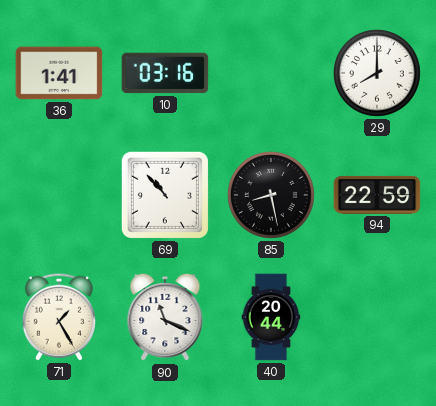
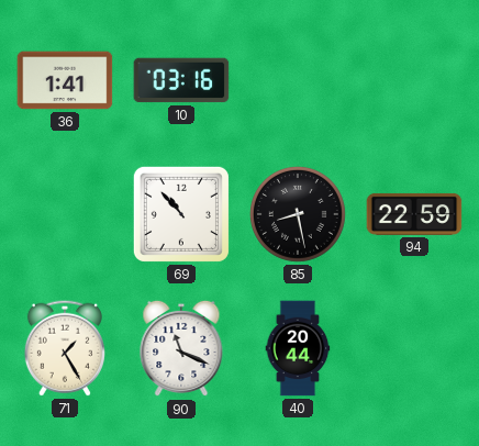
29: 8:00 -> none (377, 73)
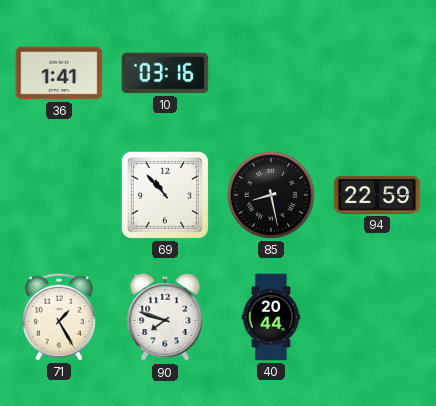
90: 11:19 -> 7:48 (165, 317)
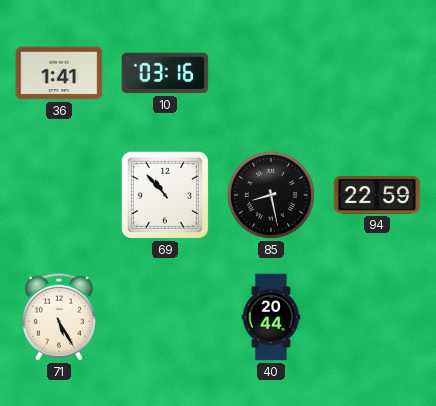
71: 1:25 -> 5:25 (59, 317)
90: 7:48 -> none (165, 317)
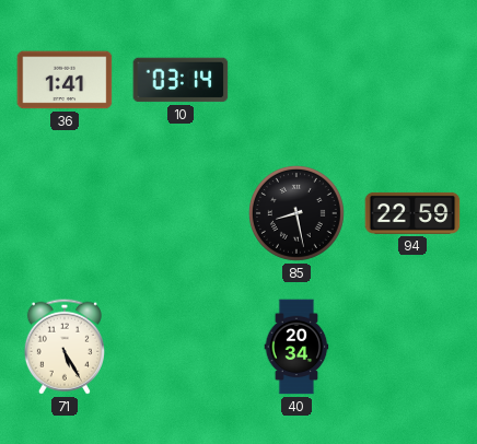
10: 03:16 -> 03:14 (181, 80)
69: 10:53 -> none (165, 195)
40: 20:44 -> 20:34 (296, 347)
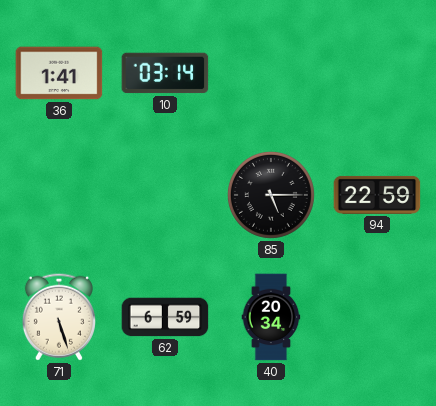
85: 8:28 -> 5:15 (271, 195)
71: 5:25 -> 5:27 (59, 317)
62: none -> 6:59 (165, 317)
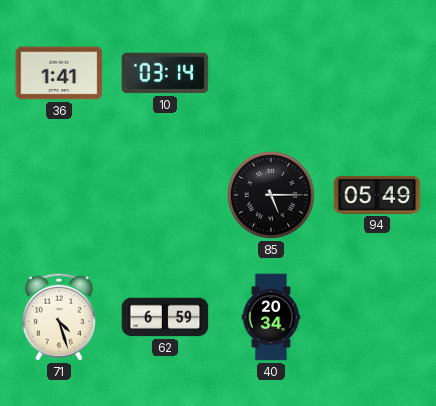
94: 22:59 -> 05:49 (377, 195)
71: 5:27 -> 4:27 (59, 317)
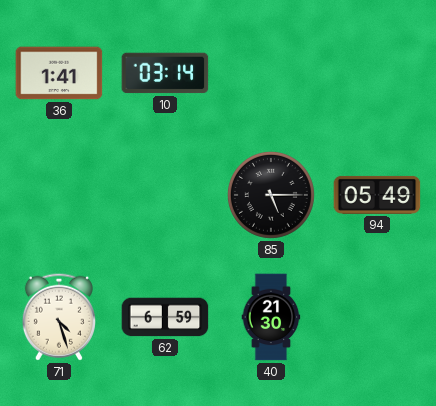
40: 20:34 -> 21:30 (271, 317)
